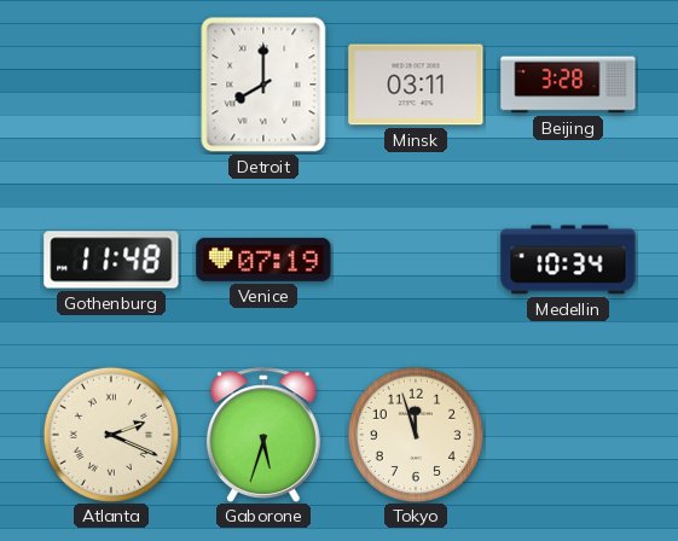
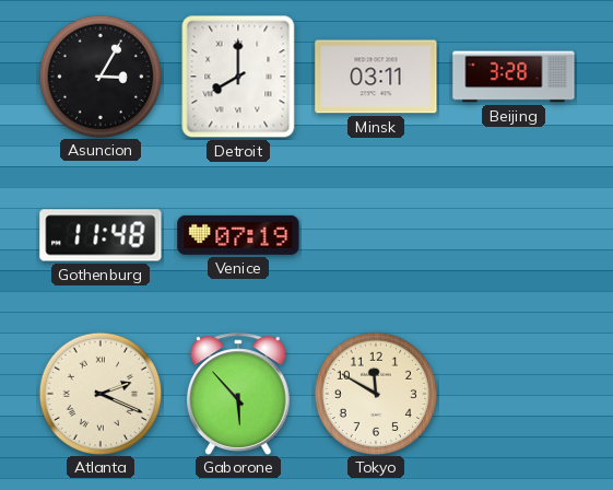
Asuncion: none -> 3:05 (99, 75)
Medellin: 10:34 -> none (568, 260)
Gaborone: 5:33 -> 5:53 (238, 394)
Tokyo: 11:57 -> 11:50 (375, 393)
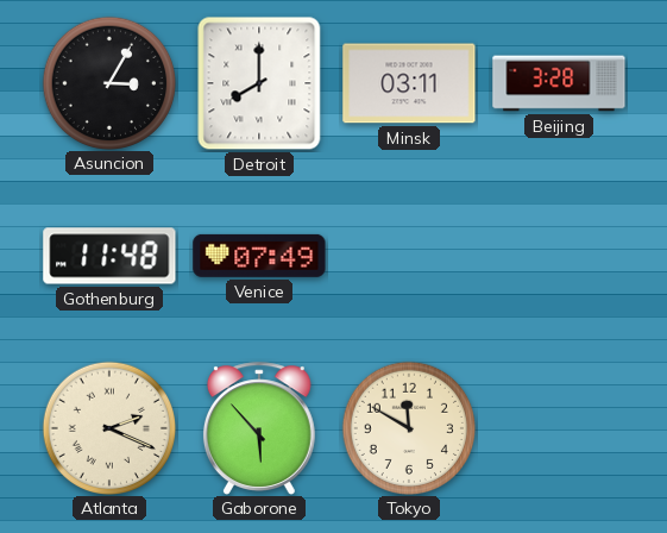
Venice: 07:19 -> 07:49 (259, 256)
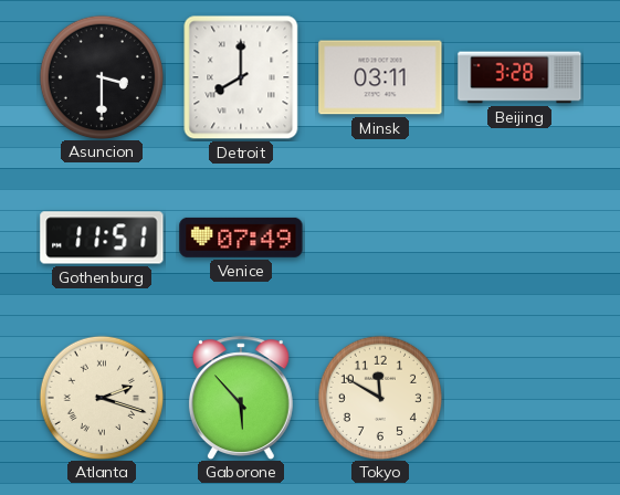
Asuncion: 3:05 -> 3:30 (101, 76)
Gothenburg: 11:48 -> 11:51 (102, 238)
Atlanta: 2:19 -> 2:18 (101, 397)
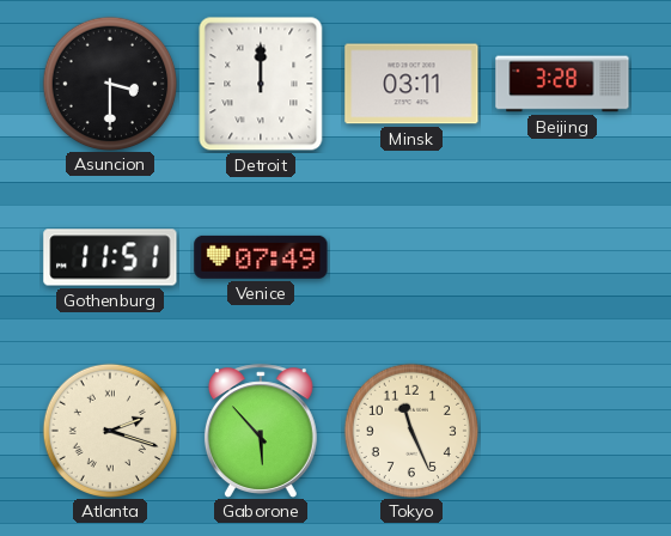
Detroit: 8:00 -> 12:00 (261, 84)
Tokyo: 11:50 -> 11:26 (410, 430)
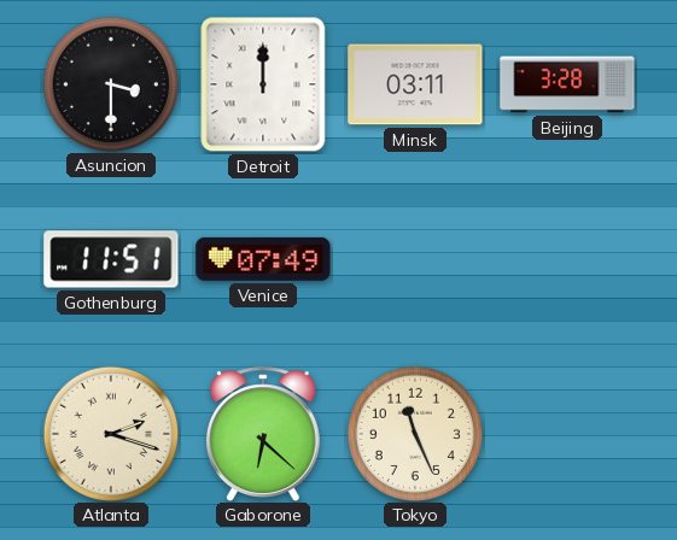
Gaborone: 5:53 -> 6:22 (263, 434)
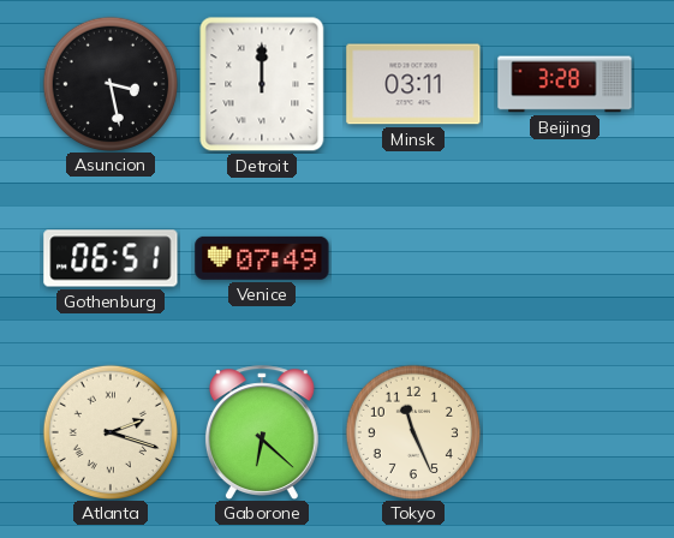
Asuncion: 3:30 -> 3:28 (109, 83)
Gothenburg: 11:51 -> 06:51 (111, 258)
